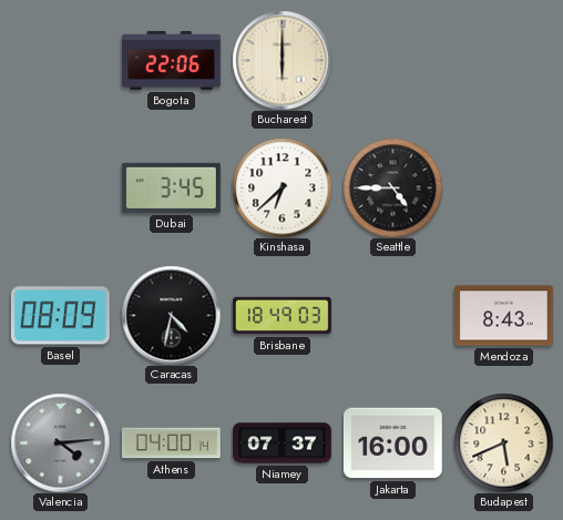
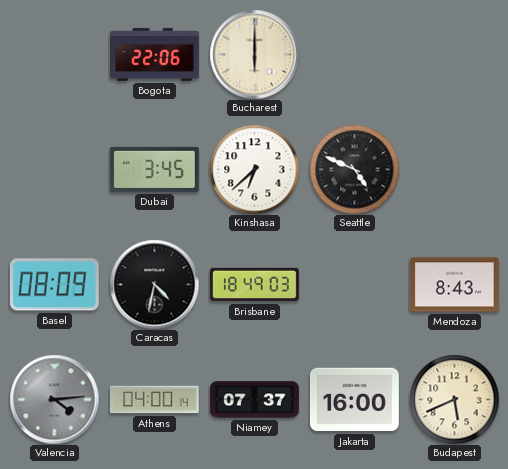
Seattle: 4:45 -> 4:49 (354, 169)
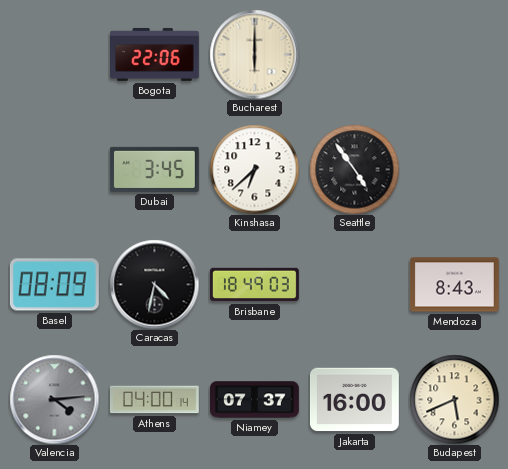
Seattle: 4:49 -> 4:54 (354, 169)
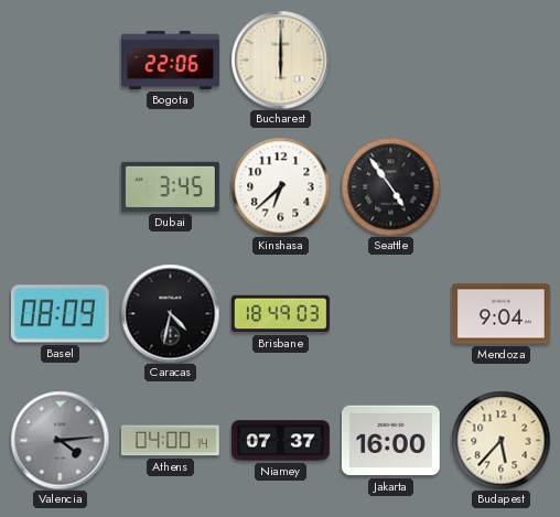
Mendoza: 8:43 -> 9:04 (500, 314)
Budapest: 5:41 -> 5:37 (500, 440)
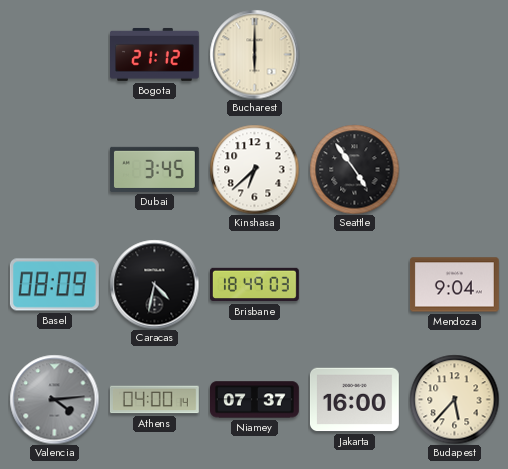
Bogota: 22:06 -> 21:12 (155, 54)
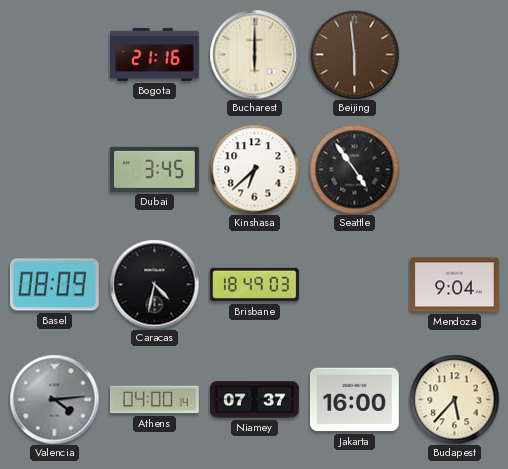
Bogota: 21:12 -> 21:16 (155, 54)
Beijing: none -> 5:59 (354, 54)
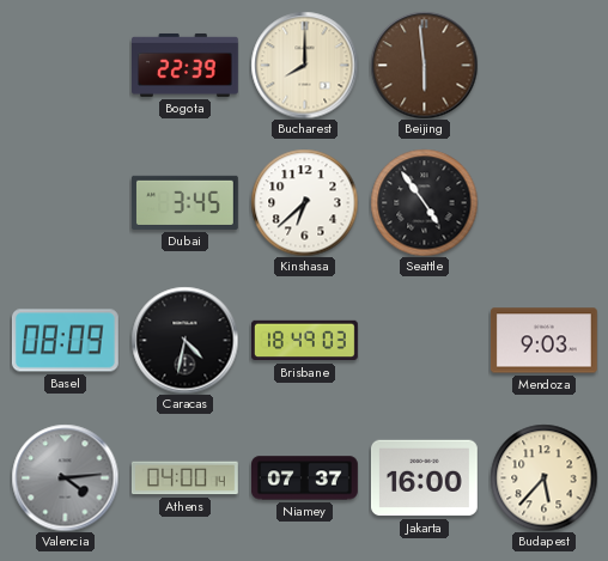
Bogota: 21:16 -> 22:39 (186, 65)
Bucharest: 6:00 -> 8:00 (304, 65)
Mendoza: 9:04 -> 9:03 (543, 341)
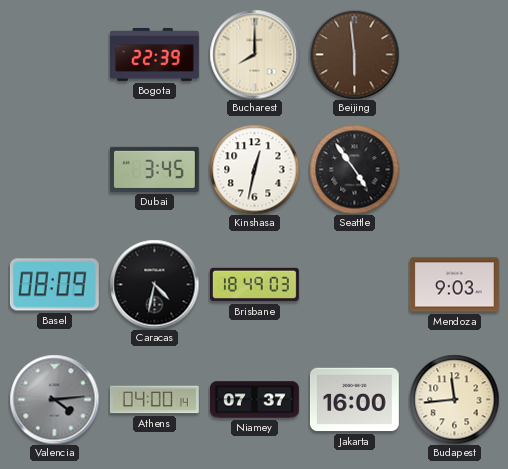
Kinshasa: 6:38 -> 12:32 (254, 169)
Budapest: 5:37 -> 11:44 (454, 399)
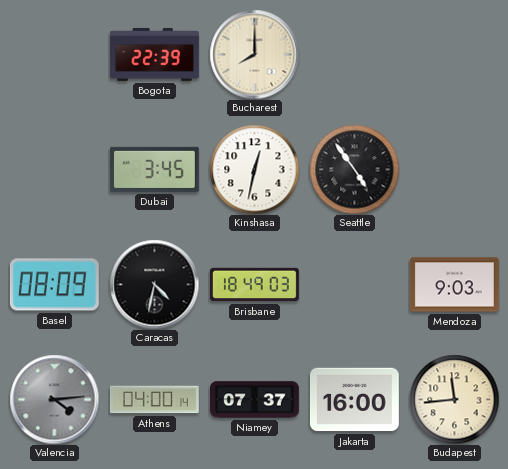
Beijing: 5:59 -> none (354, 54)
